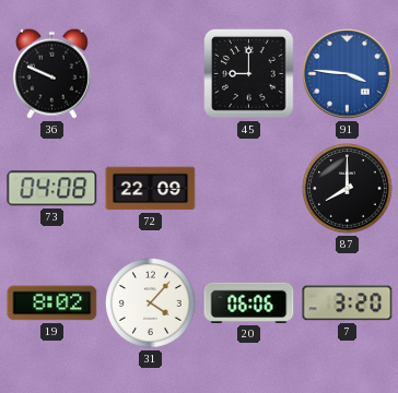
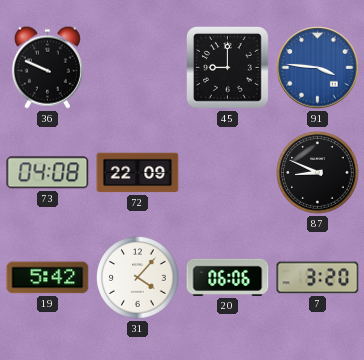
87: 8:00 -> 8:49 (318, 173)
19: 8:02 -> 5:42 (48, 278)
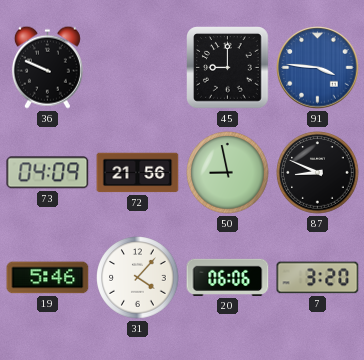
73: 04:08 -> 04:09 (48, 173)
72: 22:09 -> 21:56 (138, 173)
50: none -> 8:58 (228, 173)
19: 5:42 -> 5:46 (48, 278)
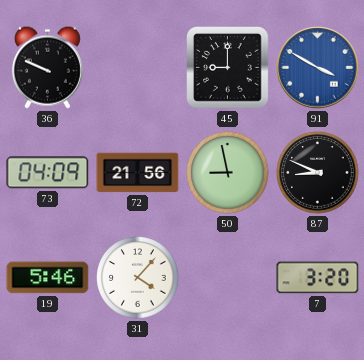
91: 3:46 -> 3:50 (318, 68)
20: 06:06 -> none (228, 277)
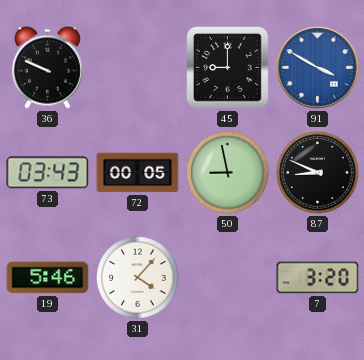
73: 04:09 -> 03:43 (48, 173)
72: 21:56 -> 00:05 (138, 173)
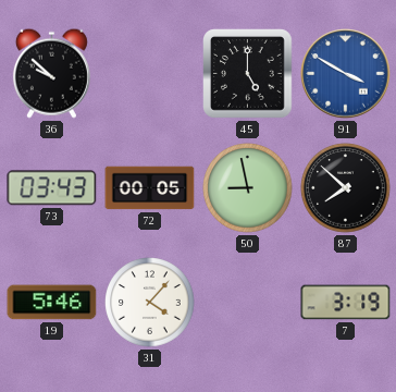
36: 9:49 -> 9:52 (51, 73)
45: 9:00 -> 5:00 (248, 74)
87: 8:49 -> 7:52 (346, 188)
7: 3:20 -> 3:19 (346, 303)
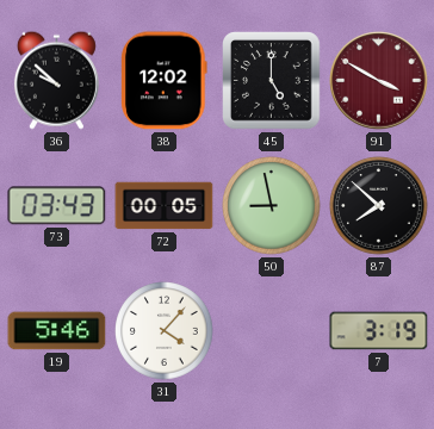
38: none -> 12:02 (165, 81)
91 dial: blue -> burgundy (379, 81)
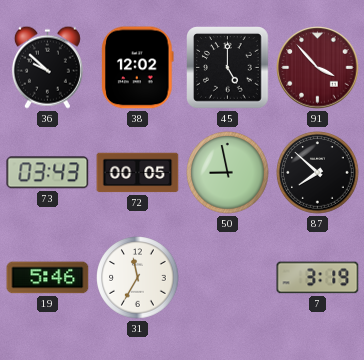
91: 3:50 -> 3:53 (318, 68)
31: 4:07 -> 11:35 (138, 278)
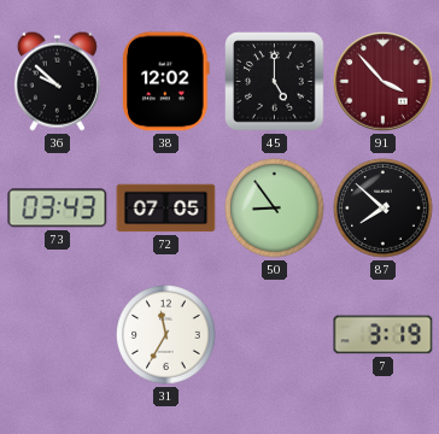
72: 00:05 -> 07:05 (166, 209)
50: 8:58 -> 8:54 (275, 209)
19: 5:46 -> none (48, 278)
